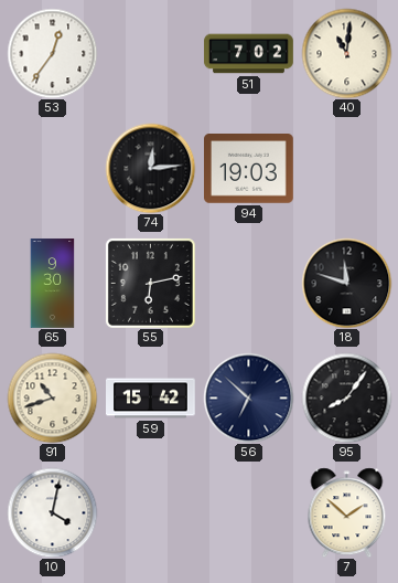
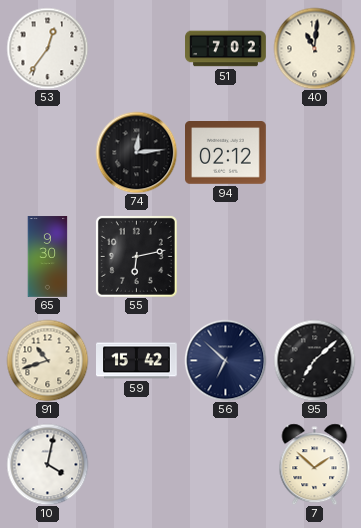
94: 19:03 -> 02:12 (226, 153)
18: 11:48 -> none (346, 283)
95: 8:06 -> 7:08 (314, 360)
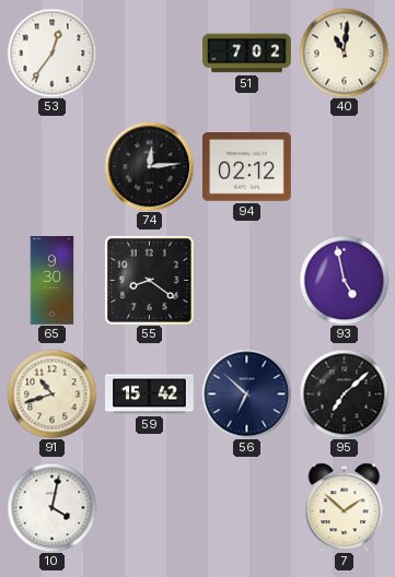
55: 6:13 -> 8:21 (149, 280)
93: none -> 4:58 (344, 280)
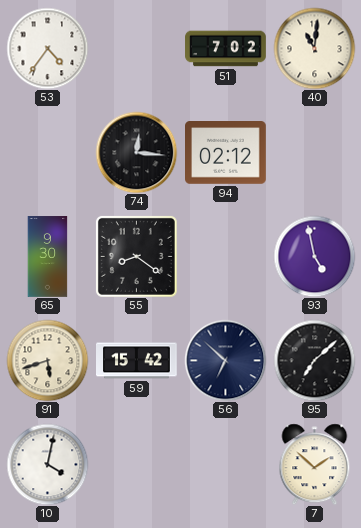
53: 12:36 -> 4:36 (47, 48)
74: 12:14 -> 12:16 (136, 152)
91: 10:42 -> 5:42 (47, 360)
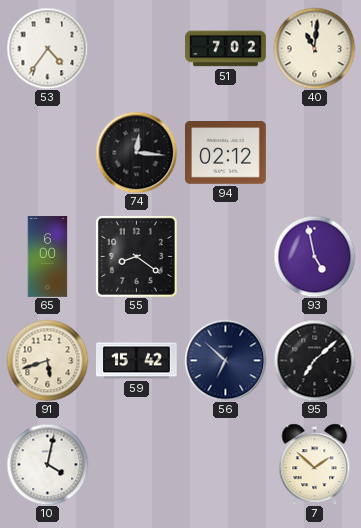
65: 9:30 -> 6:00 (48, 257)
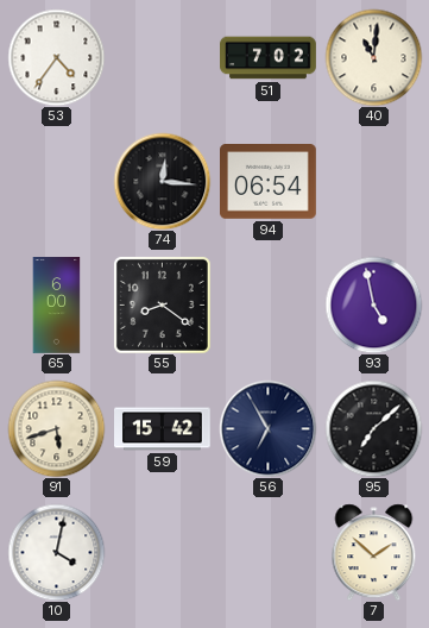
94: 02:12 -> 06:54 (269, 182)
56: 6:52 -> 6:55 (267, 428)
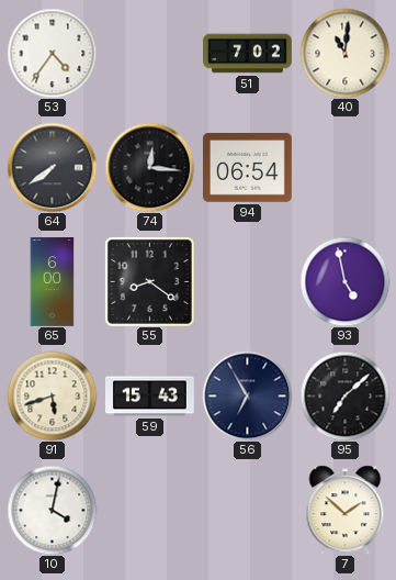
64: none -> 7:39 (52, 167)
59: 15:42 -> 15:43 (150, 397)
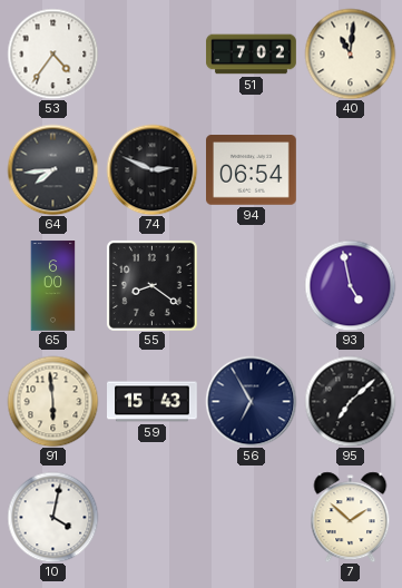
64: 7:39 -> 7:44 (52, 169)
74: 12:16 -> 2:49 (151, 169)
91: 5:42 -> 5:59 (52, 401)
